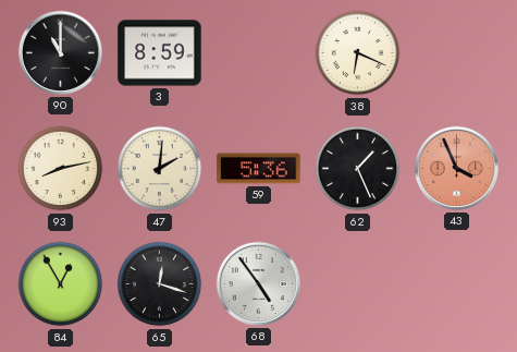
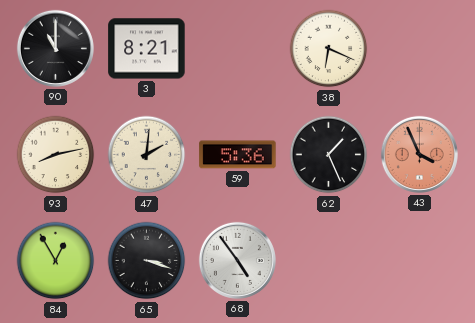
3: 8:59 -> 8:21 (147, 49)
65: 12:18 -> 3:18 (147, 261)
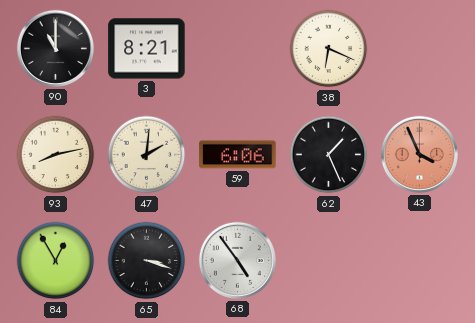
59: 5:36 -> 6:06 (238, 155)
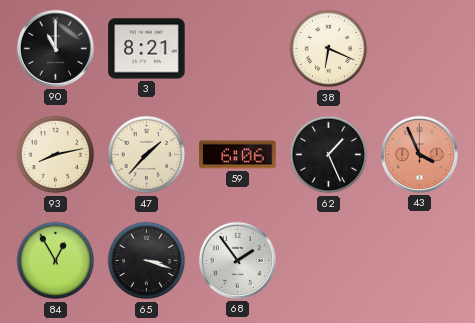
47: 2:01 -> 1:37 (147, 155)
68: 4:54 -> 1:54 (237, 260)
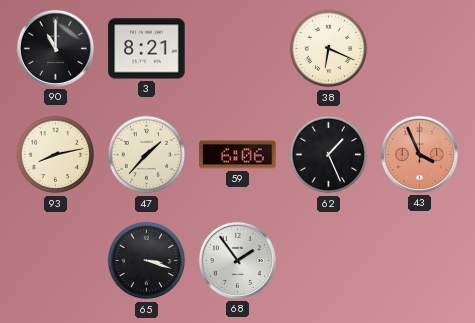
84: 12:55 -> none (56, 261)
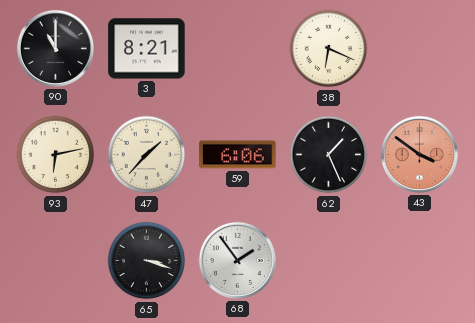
93: 8:13 -> 6:13 (56, 155)
43: 3:56 -> 3:51 (419, 154)
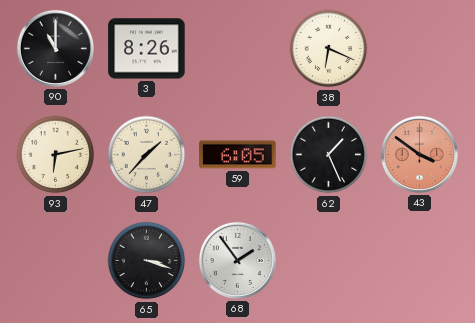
3: 8:21 -> 8:26 (147, 49)
59: 6:06 -> 6:05 (238, 155)
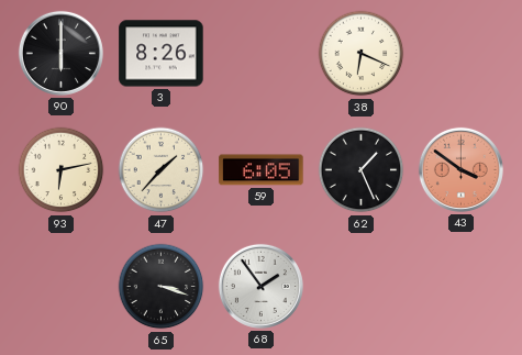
90: 11:00 -> 6:00 (60, 53)
